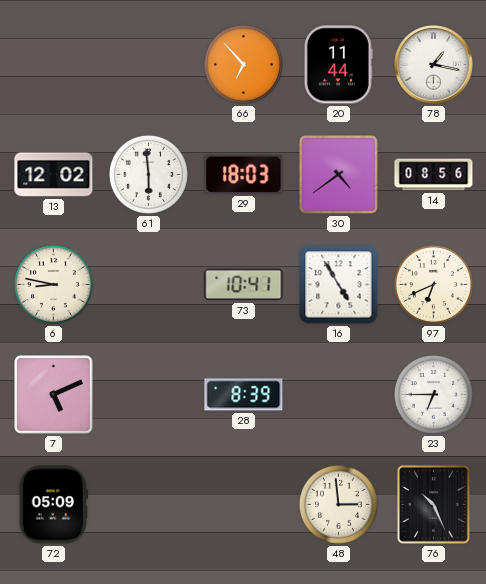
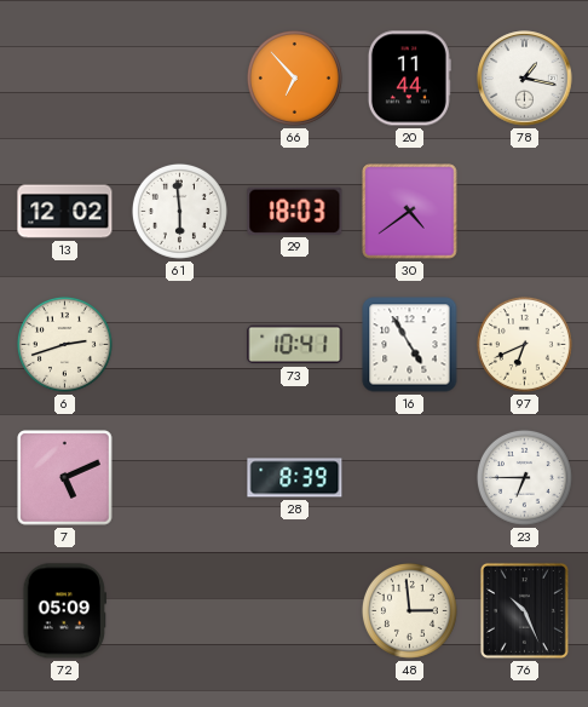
14: 08:56 -> none (434, 175)
6: 8:47 -> 2:42 (64, 344)
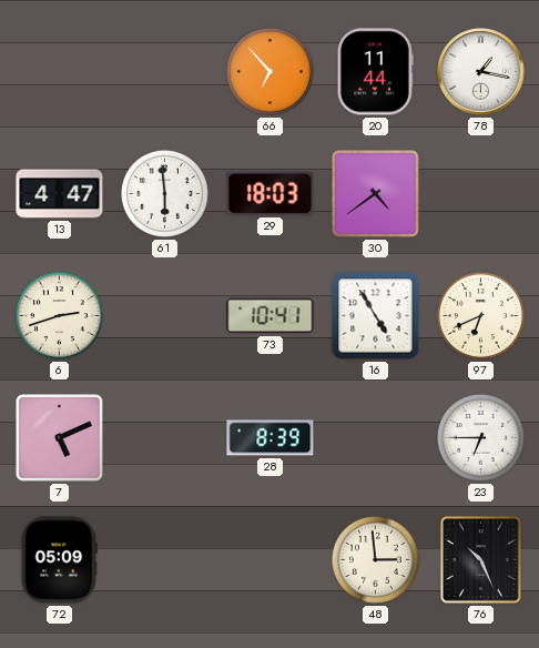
13: 12:02 -> 4:47 (60, 194)
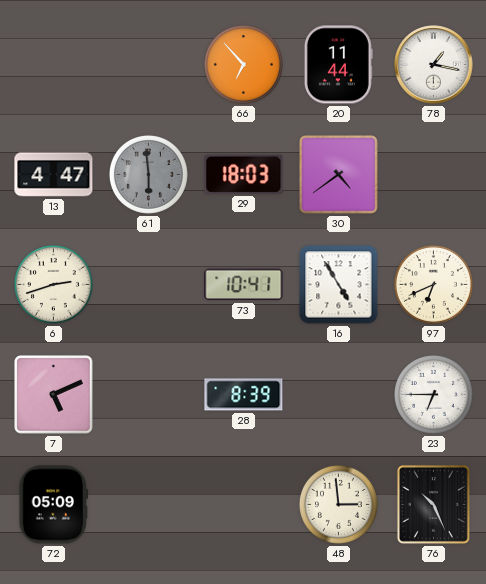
61 dial: white -> grey (148, 174)
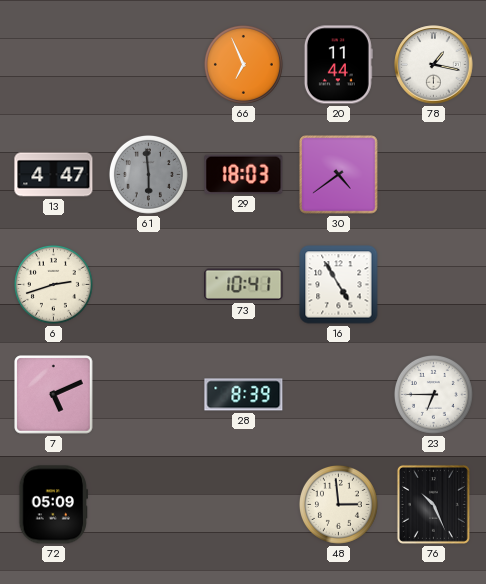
66: 6:53 -> 6:56 (243, 64)
97: 6:41 -> none (433, 284)
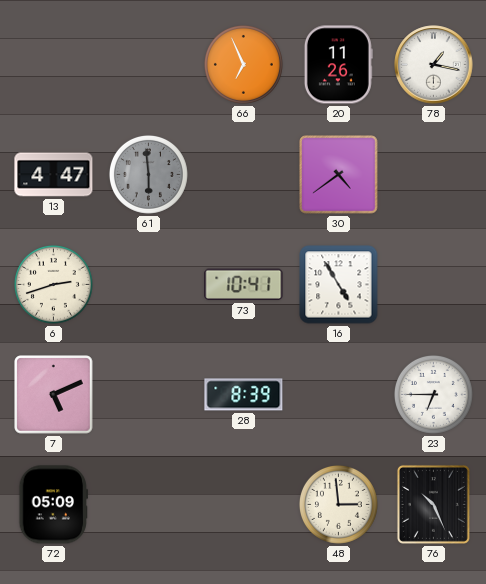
20: 11:44 -> 11:26 (338, 65)
29: 18:03 -> none (244, 174)
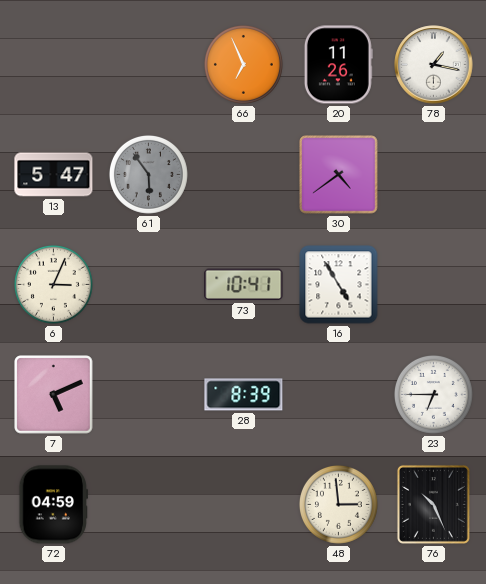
13: 4:47 -> 5:47 (54, 175)
61: 5:59 -> 5:54 (148, 174)
6: 2:42 -> 3:04 (53, 284)
72: 05:09 -> 04:59 (54, 505)
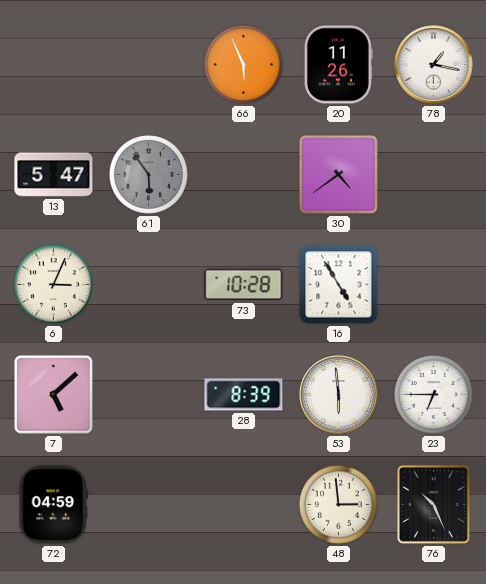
66: 6:56 -> 5:56 (243, 64)
73: 10:41 -> 10:28 (244, 285)
7: 5:11 -> 5:08 (54, 395)
53: none -> 5:59 (339, 395)
